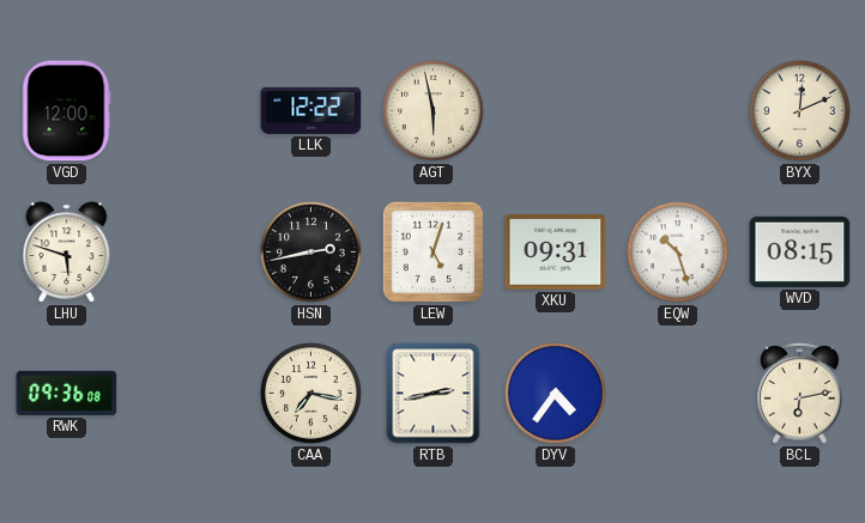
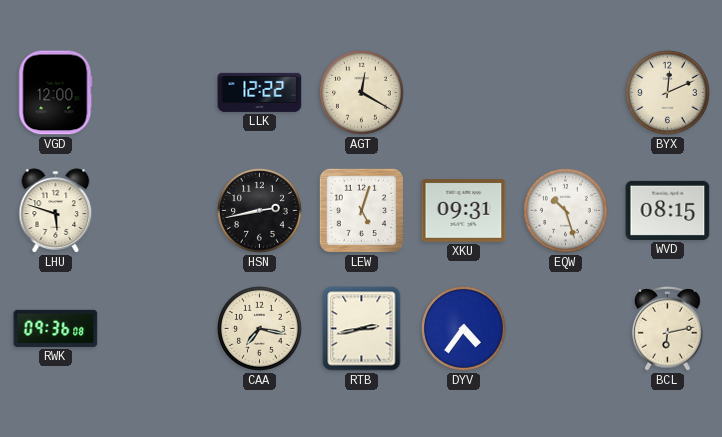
AGT: 5:58 -> 12:20 (362, 93)
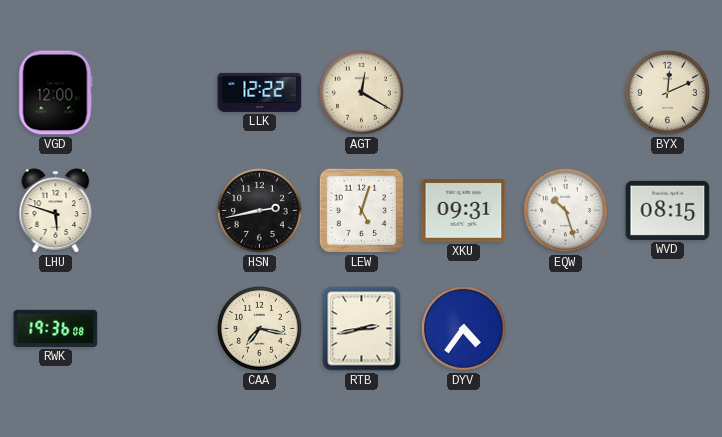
RWK: 09:36 -> 19:36 (56, 328)
BCL: 6:13 -> none (668, 329)
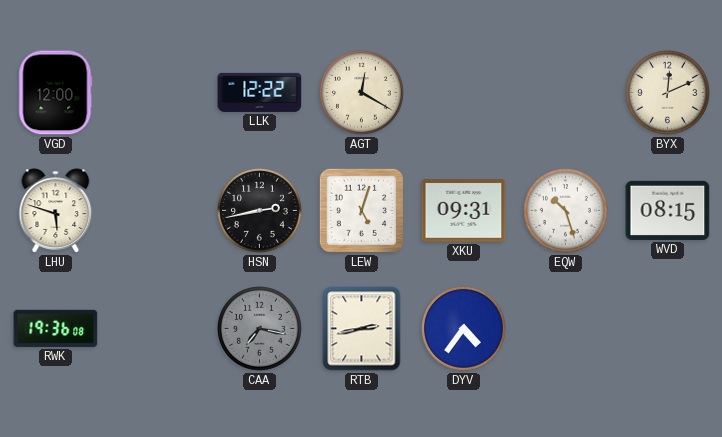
CAA dial: cream -> grey (260, 329)
